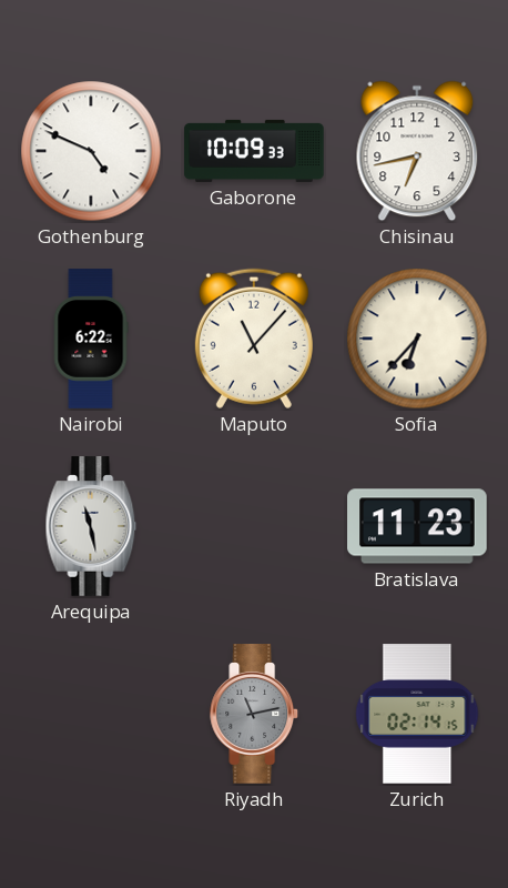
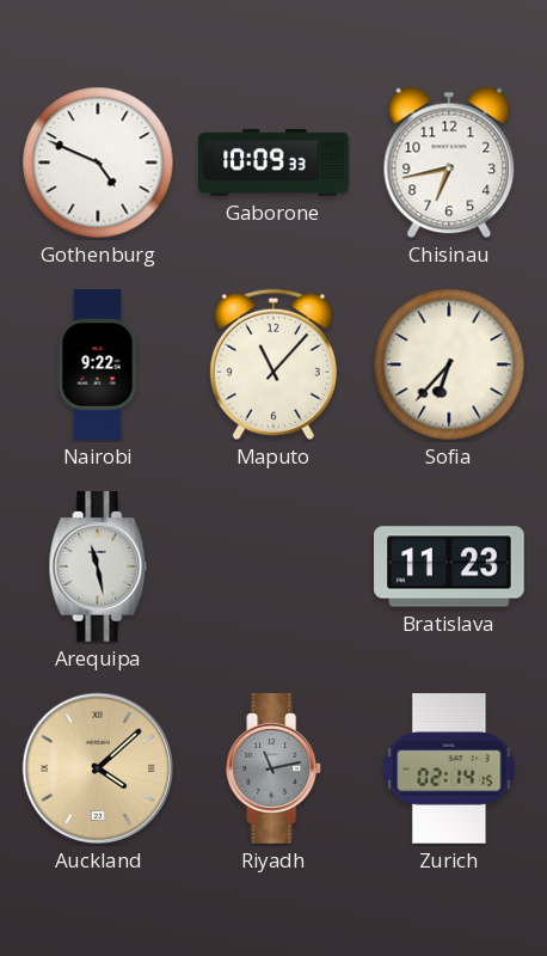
Nairobi: 6:22 -> 9:22 (98, 364)
Auckland: none -> 4:08 (98, 768)
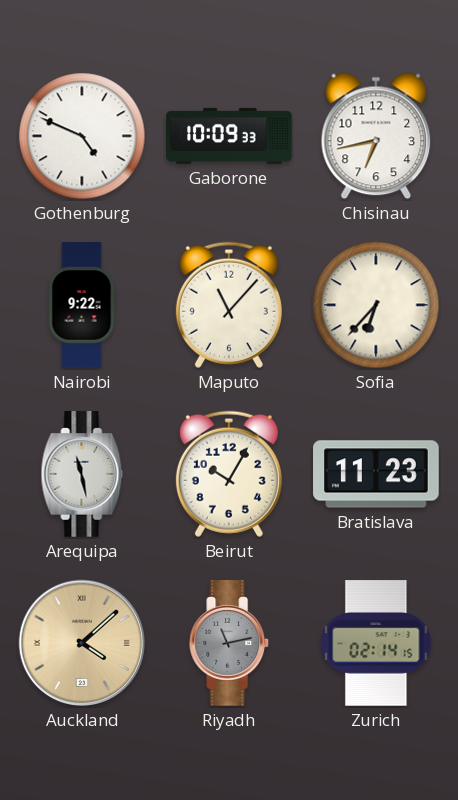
Beirut: none -> 10:05 (229, 474)
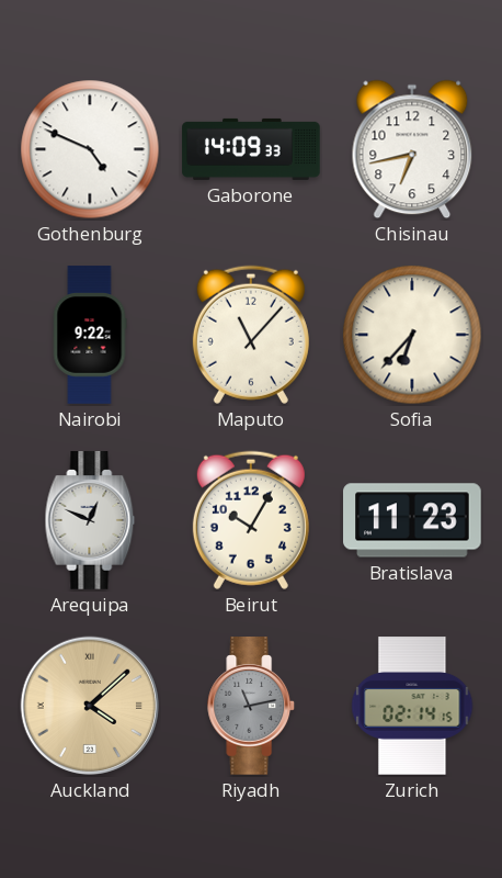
Gaborone: 10:09 -> 14:09 (251, 149)
Arequipa: 11:28 -> 12:49 (90, 520)
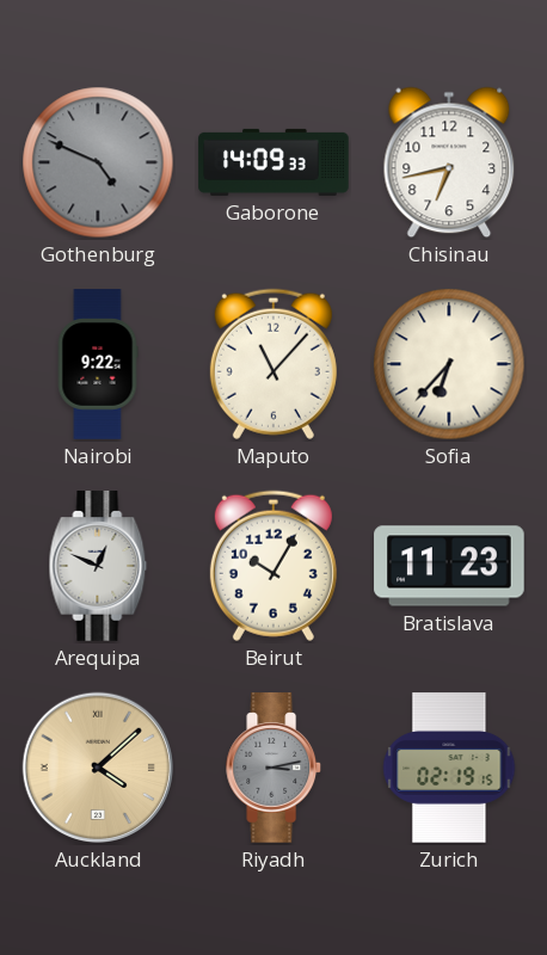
Gothenburg dial: white -> grey (98, 162)
Riyadh: 11:13 -> 3:13 (275, 768)
Zurich: 02:14 -> 02:19 (449, 768)
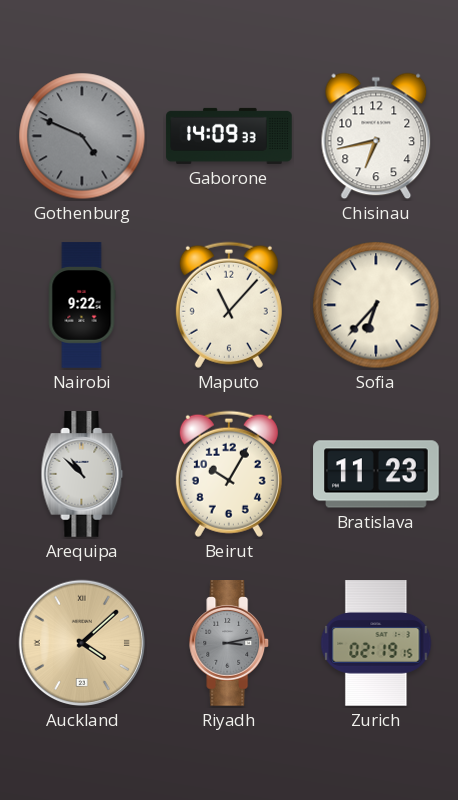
Arequipa: 12:49 -> 10:52 (82, 474)
